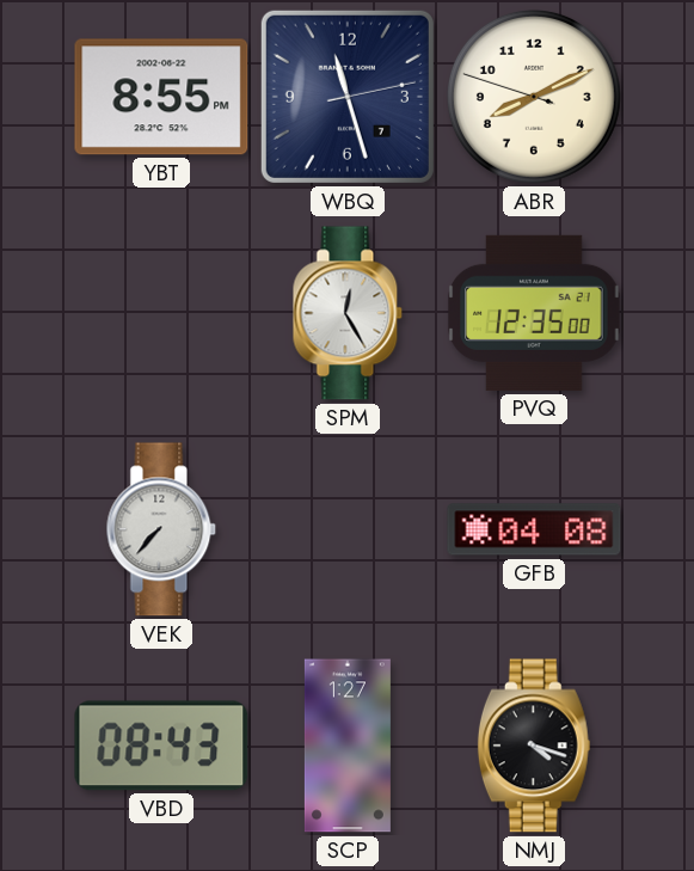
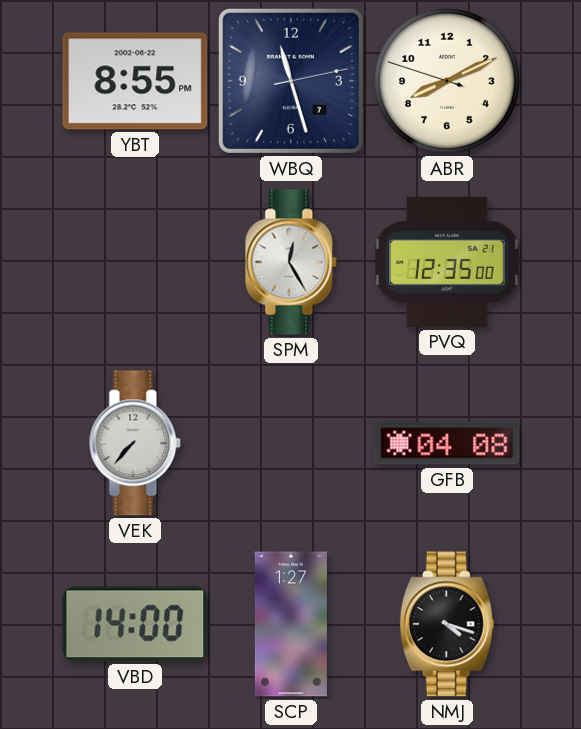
VBD: 08:43 -> 14:00 (135, 624)
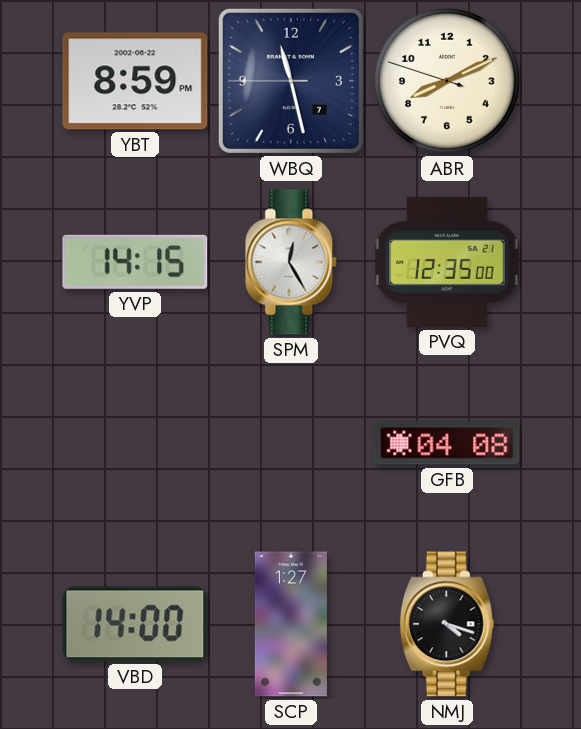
YBT: 8:55 -> 8:59 (135, 81)
WBQ: 11:27:13 -> 11:27:45 (291, 81)
YVP: none -> 14:15 (135, 262)
VEK: 7:37 -> none (135, 443)
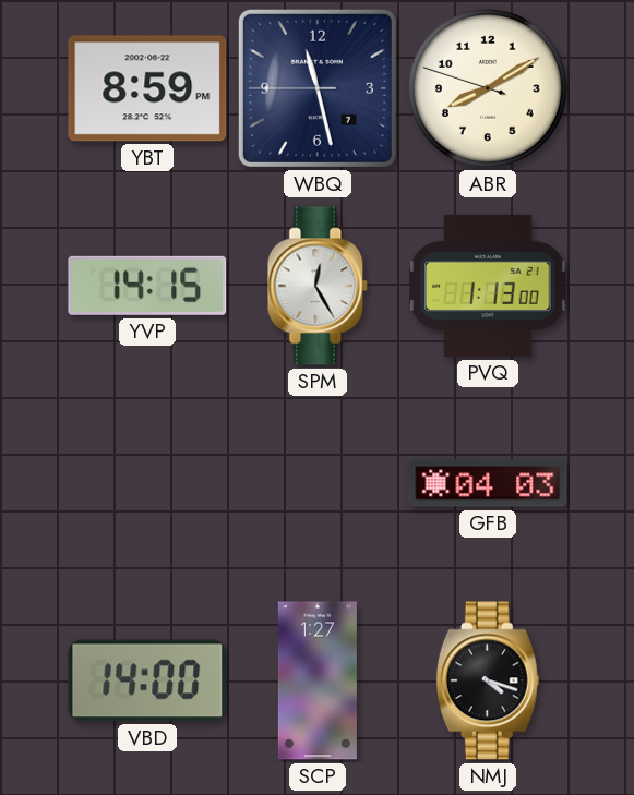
ABR: 8:10 -> 8:09 (488, 88)
PVQ: 12:35 -> 1:13 (488, 286)
GFB: 04:08 -> 04:03 (488, 483)
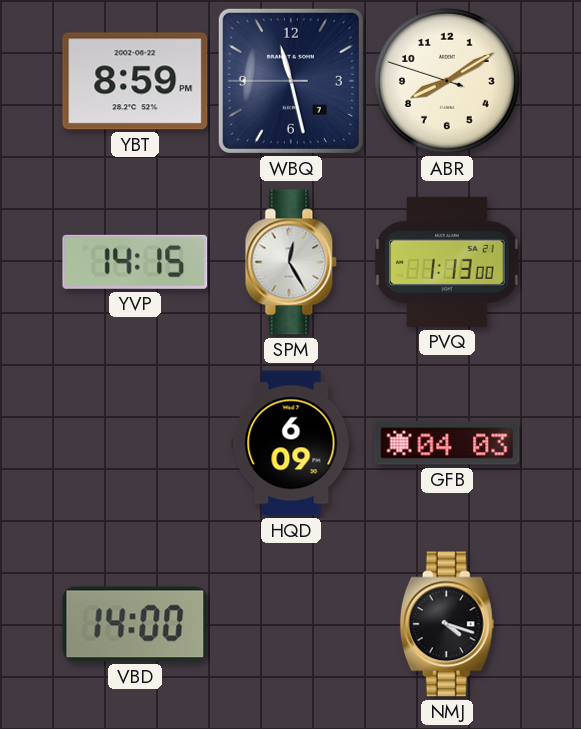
HQD: none -> 6:09 (291, 443)
SCP: 1:27 -> none (318, 680)
